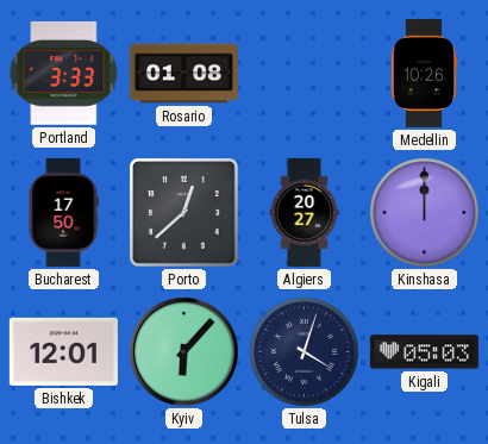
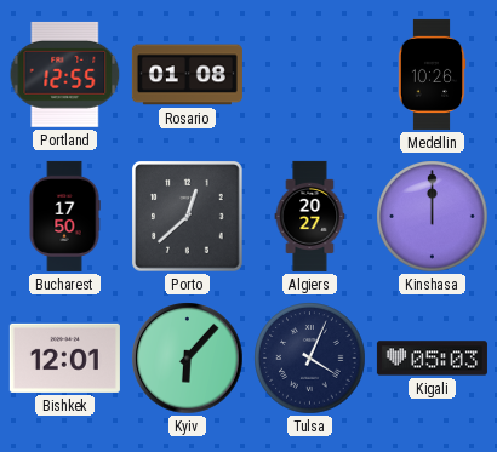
Portland: 3:33 -> 12:55 (65, 74)
Tulsa: 4:03 -> 4:04 (310, 359)
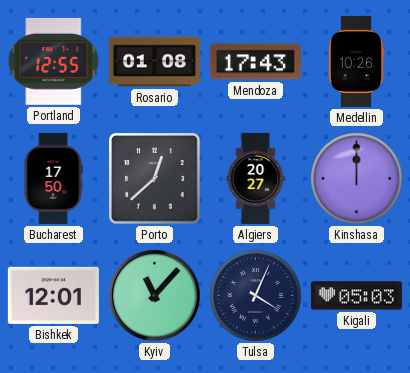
Mendoza: none -> 17:43 (255, 62)
Kyiv: 6:07 -> 11:07 (155, 296)
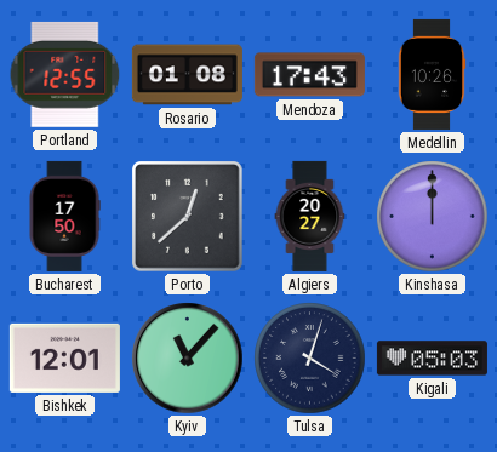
Tulsa: 4:04 -> 4:03 (310, 359)
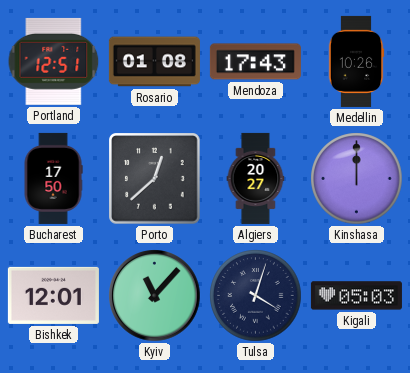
Portland: 12:55 -> 12:51 (54, 61)
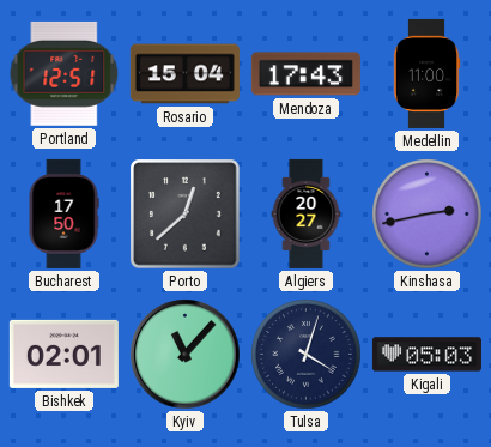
Rosario: 01:08 -> 15:04 (184, 74)
Medellin: 10:26 -> 11:00 (426, 73)
Kinshasa: 12:00 -> 2:43 (428, 215)
Bishkek: 12:01 -> 02:01 (63, 354)
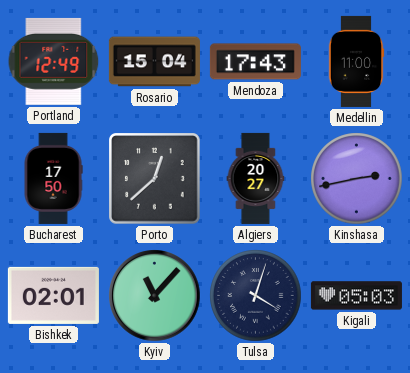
Portland: 12:51 -> 12:49 (54, 61)
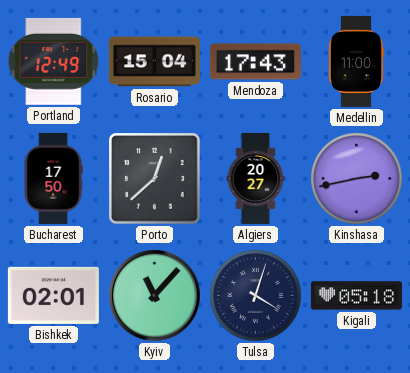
Kigali: 05:03 -> 05:18 (356, 296)
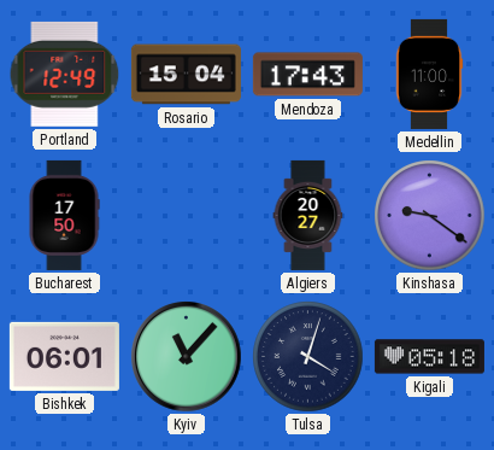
Porto: 12:38 -> none (155, 179)
Kinshasa: 2:43 -> 9:21 (430, 216)
Bishkek: 02:01 -> 06:01 (64, 356)
